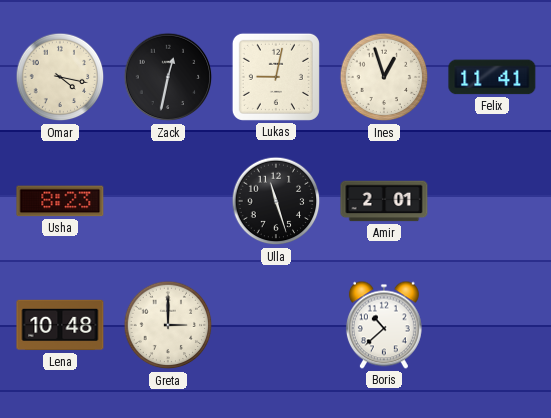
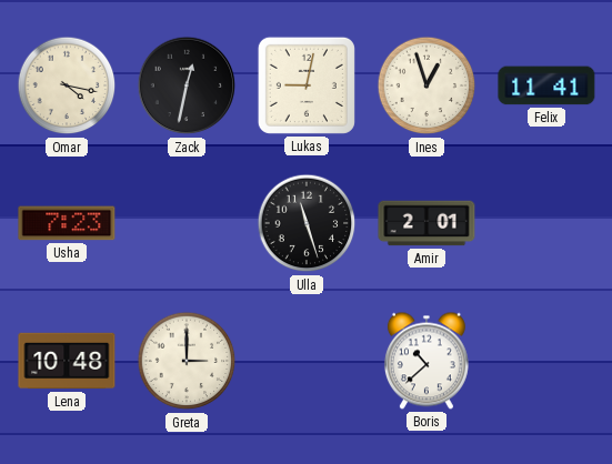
Usha: 8:23 -> 7:23 (67, 223)
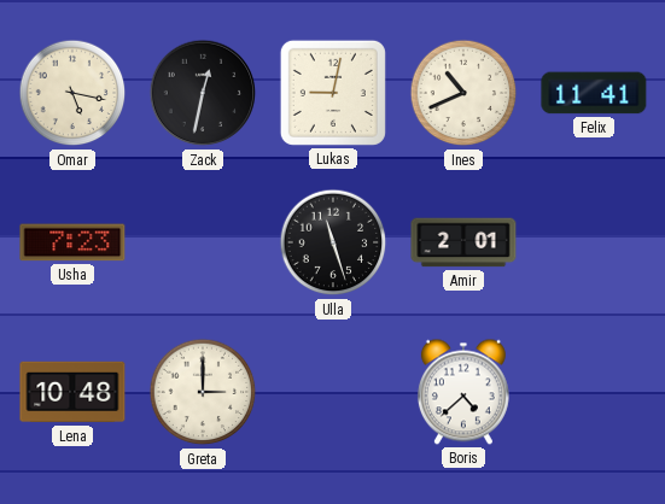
Omar: 4:17 -> 5:17 (72, 93)
Ines: 12:57 -> 10:41 (463, 93)
Boris: 10:38 -> 4:38 (463, 392)
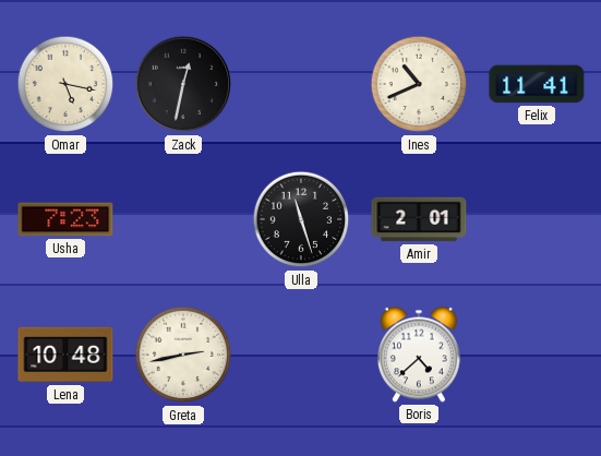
Lukas: 9:02 -> none (333, 93)
Greta: 3:00 -> 2:43 (183, 355)
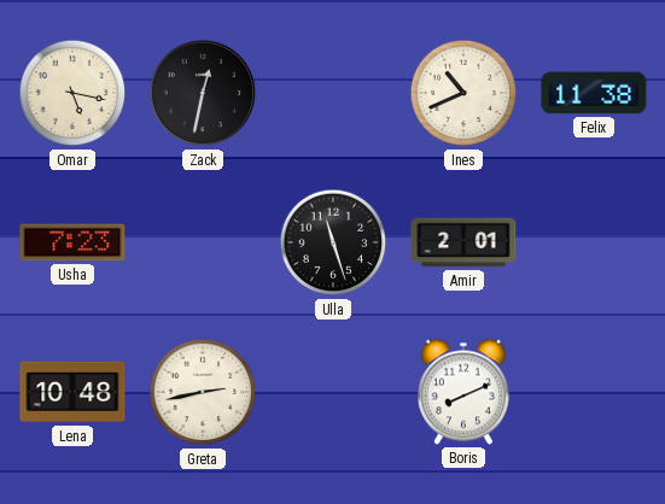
Felix: 11:41 -> 11:38 (594, 93)
Boris: 4:38 -> 8:11 (463, 392)
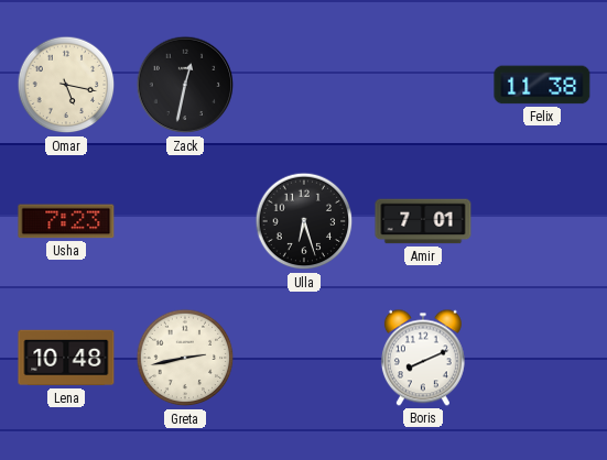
Ines: 10:41 -> none (463, 93)
Ulla: 11:27 -> 6:27 (304, 221)
Amir: 2:01 -> 7:01 (423, 221)
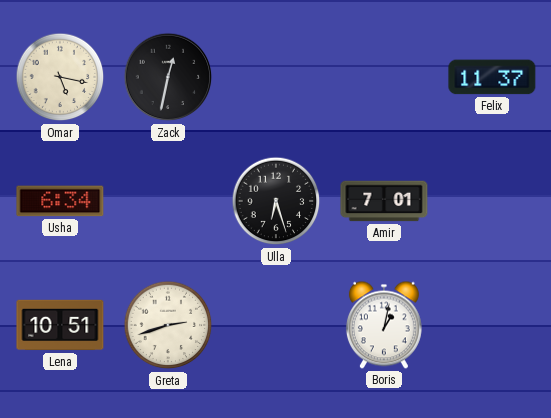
Felix: 11:38 -> 11:37 (492, 77)
Usha: 7:23 -> 6:34 (60, 201)
Lena: 10:48 -> 10:51 (60, 325)
Greta: 2:43 -> 2:42 (168, 325)
Boris: 8:11 -> 1:02 (384, 325)
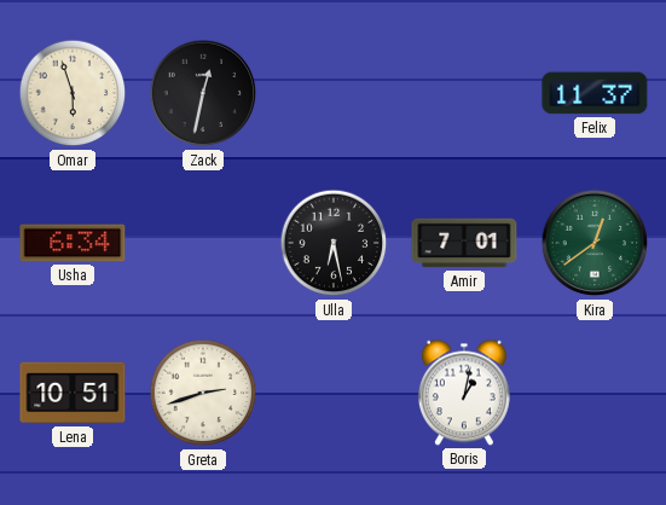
Omar: 5:17 -> 5:57 (73, 93)
Ulla: 6:27 -> 6:28 (334, 243)
Kira: none -> 12:39 (595, 243)
